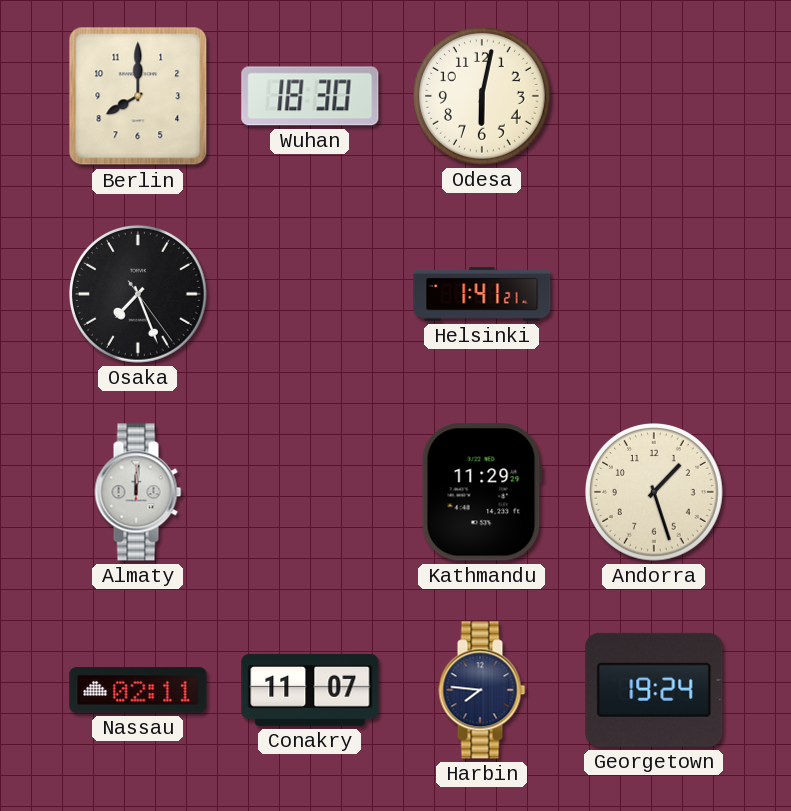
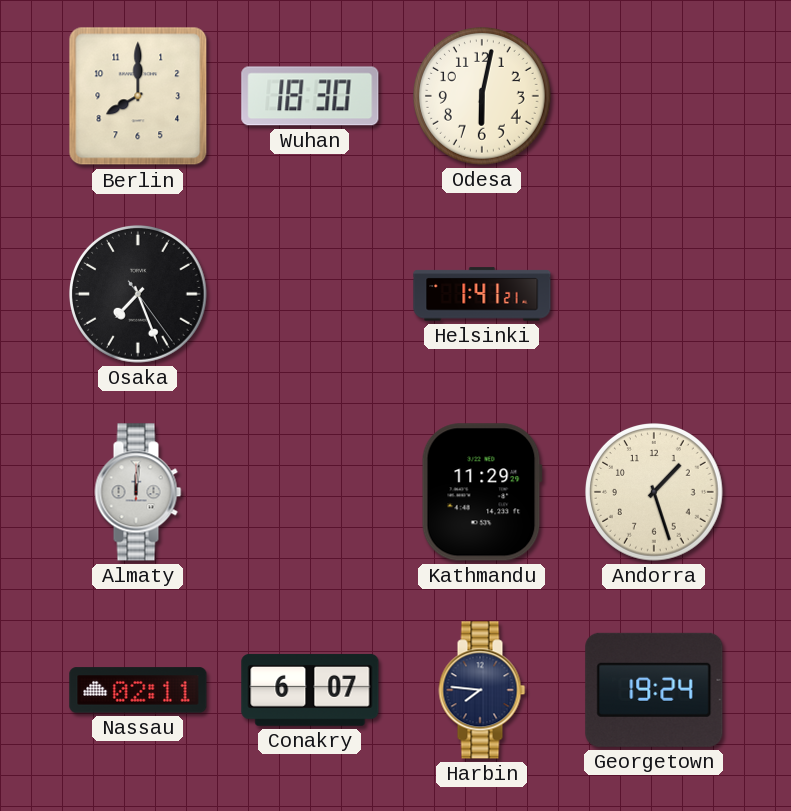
Conakry: 11:07 -> 6:07 (310, 690)
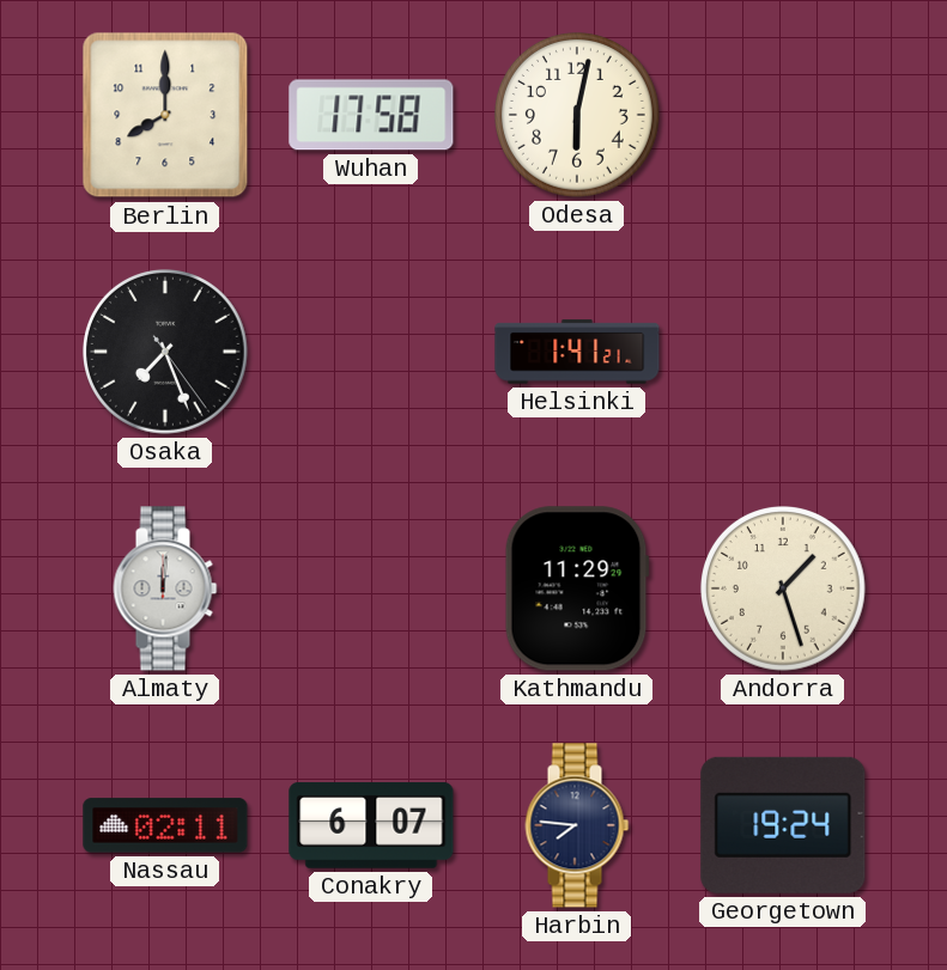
Wuhan: 18:30 -> 17:58 (371, 115)
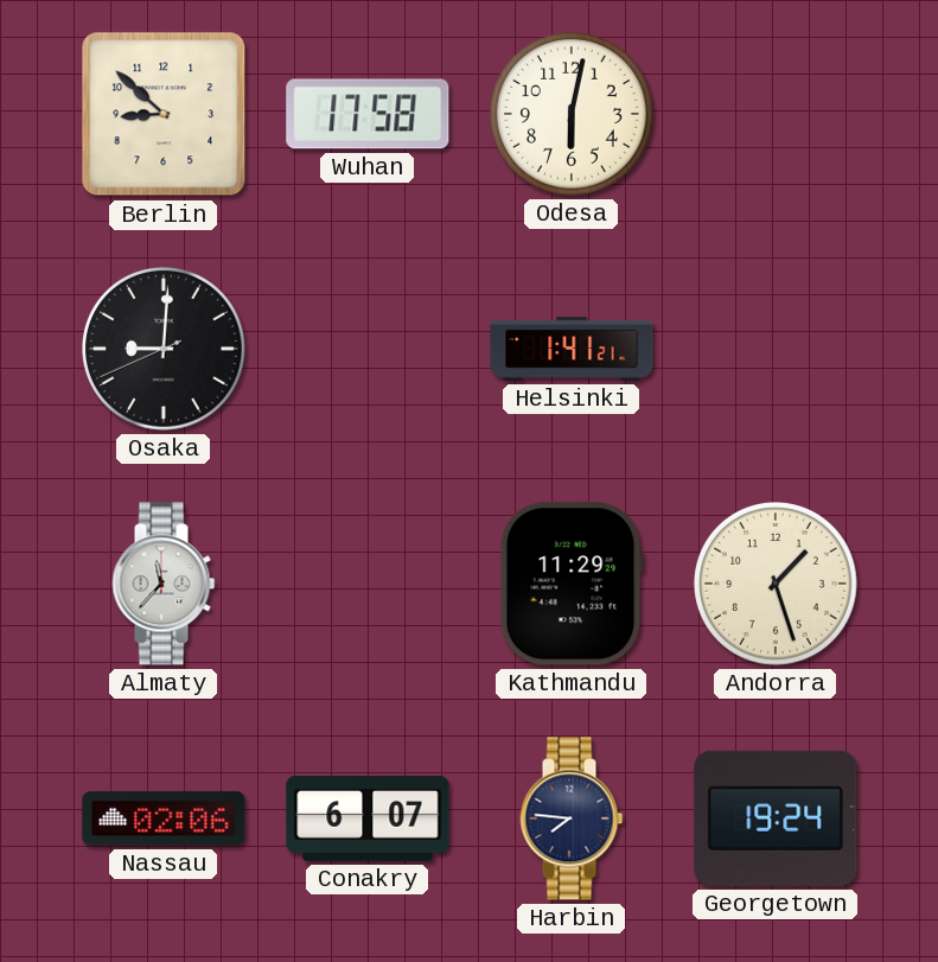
Berlin: 8:00 -> 8:52 (164, 114)
Osaka: 7:26 -> 9:00 (165, 350)
Almaty: 12:01 -> 11:37 (164, 584)
Nassau: 02:11 -> 02:06 (164, 818)
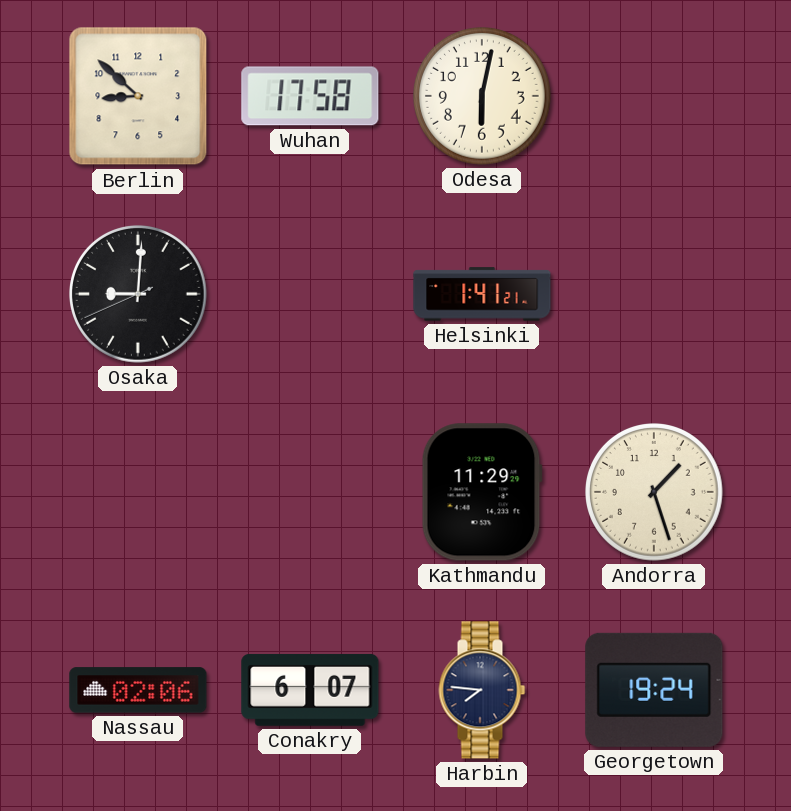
Almaty: 11:37 -> none (164, 584)
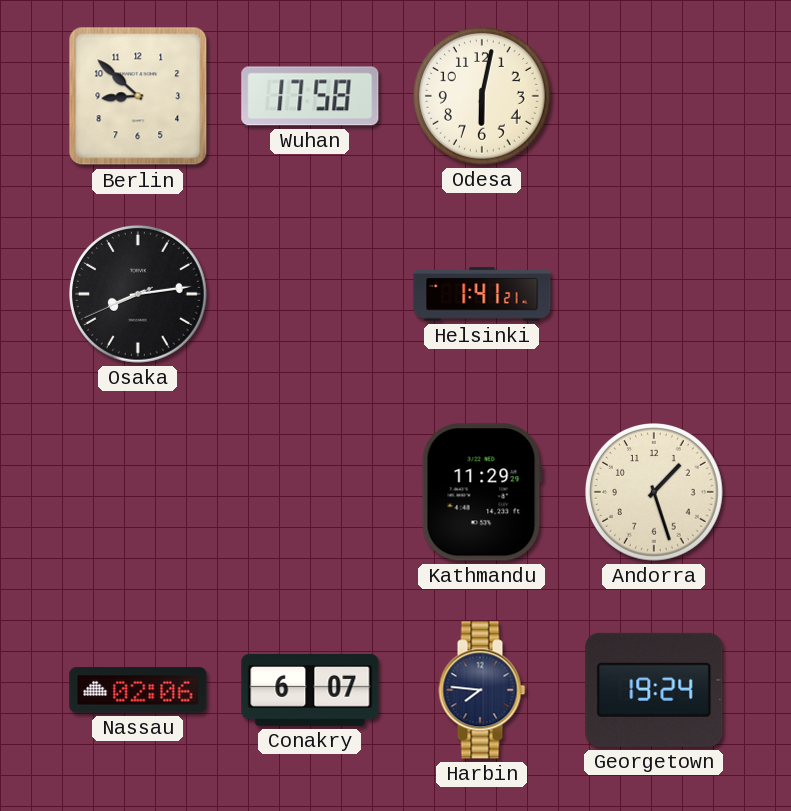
Osaka: 9:00 -> 8:13 (139, 295)
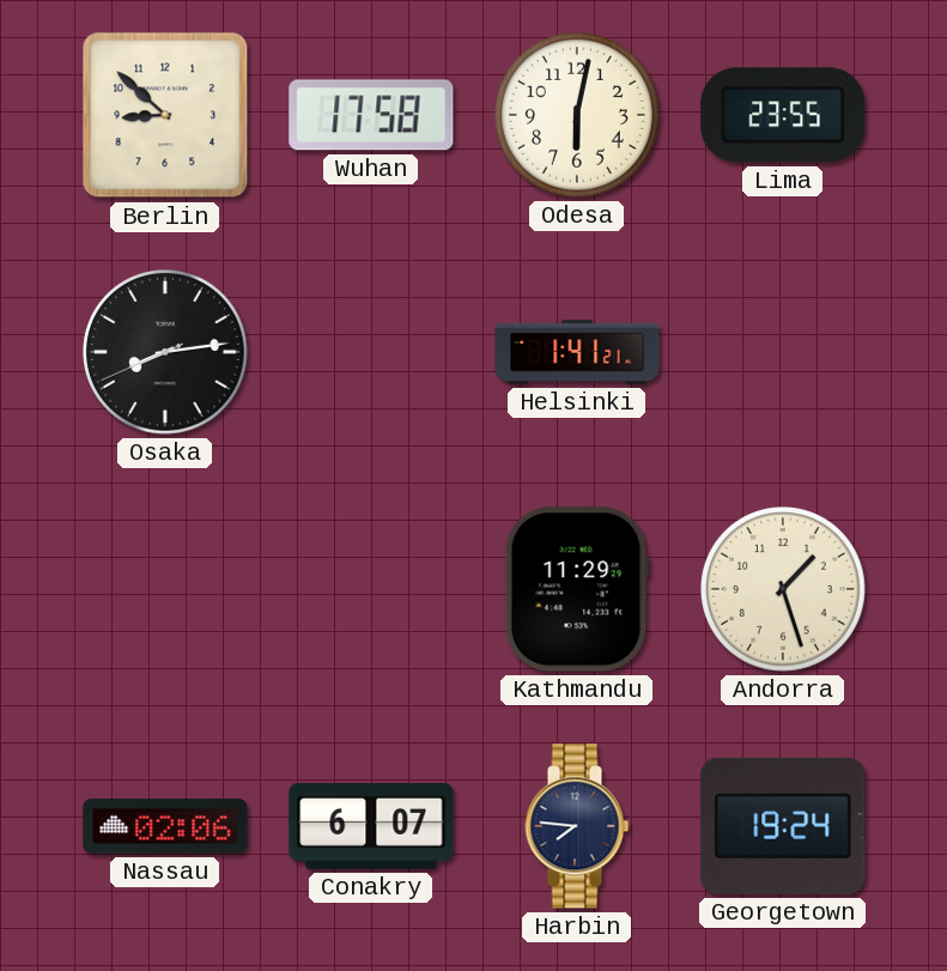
Lima: none -> 23:55 (783, 115)
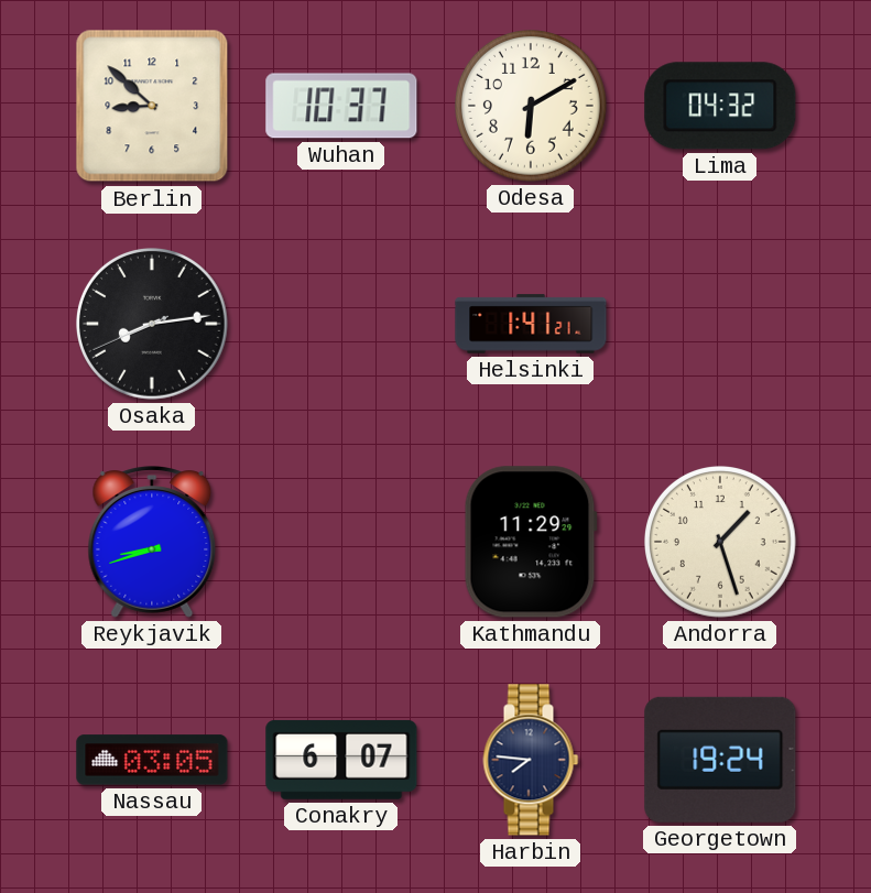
Wuhan: 17:58 -> 10:37 (341, 106)
Odesa: 6:02 -> 6:10 (532, 107)
Lima: 23:55 -> 04:32 (720, 106)
Reykjavik: none -> 8:42 (152, 542)
Nassau: 02:06 -> 03:05 (152, 760)
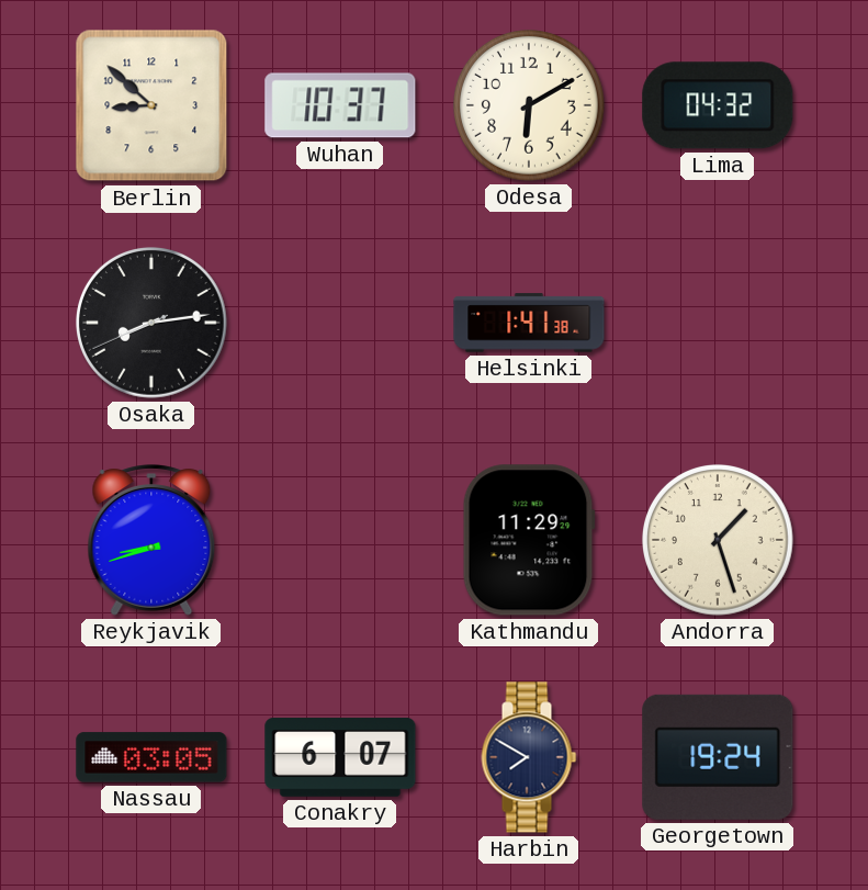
Helsinki: 1:41:21 -> 1:41:38 (529, 323)
Harbin: 7:46 -> 7:50 (529, 757)
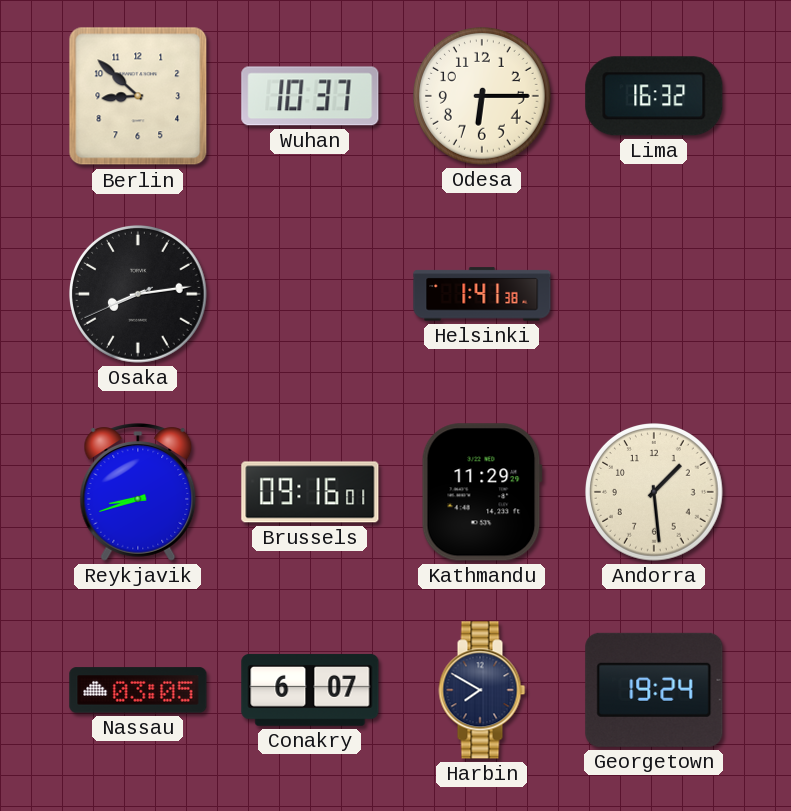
Odesa: 6:10 -> 6:15 (483, 97)
Lima: 04:32 -> 16:32 (654, 96)
Brussels: none -> 09:16 (310, 492)
Andorra: 1:27 -> 1:29 (655, 493)
